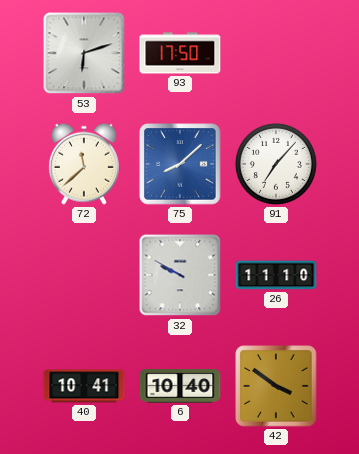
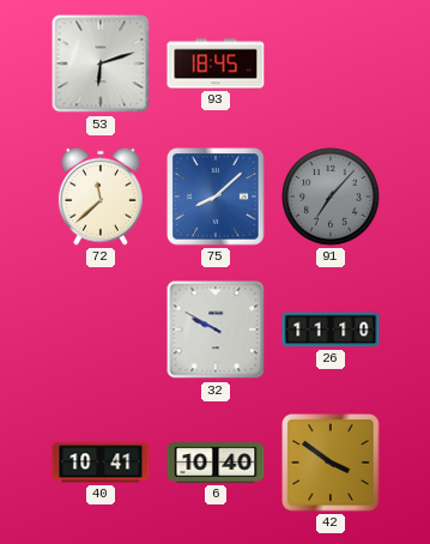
93: 17:50 -> 18:45 (216, 64)
91 dial: white -> grey (331, 197)
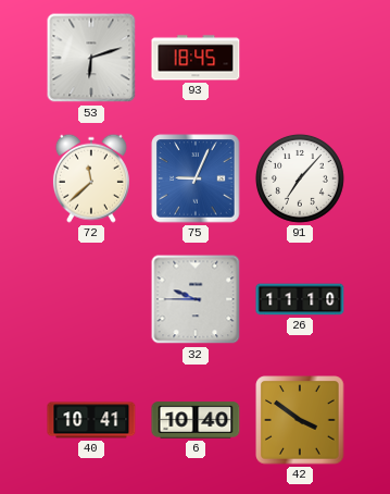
75: 8:08 -> 9:04 (196, 178)
91 dial: grey -> white (300, 178)
32: 9:50 -> 9:45 (196, 299)
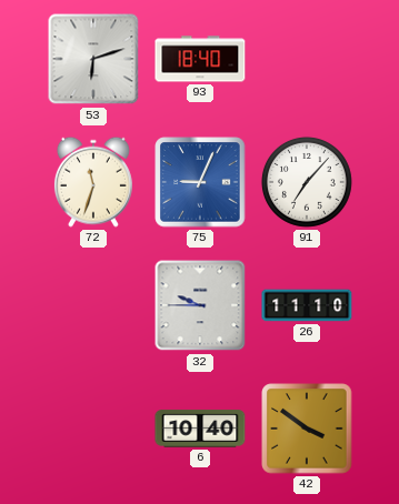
93: 18:45 -> 18:40 (200, 59)
72: 11:38 -> 11:33 (93, 182)
40: 10:41 -> none (91, 420)
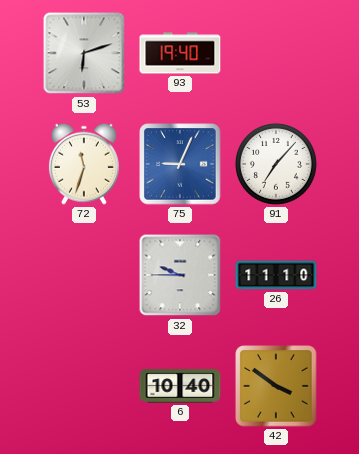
93: 18:40 -> 19:40 (180, 53)
